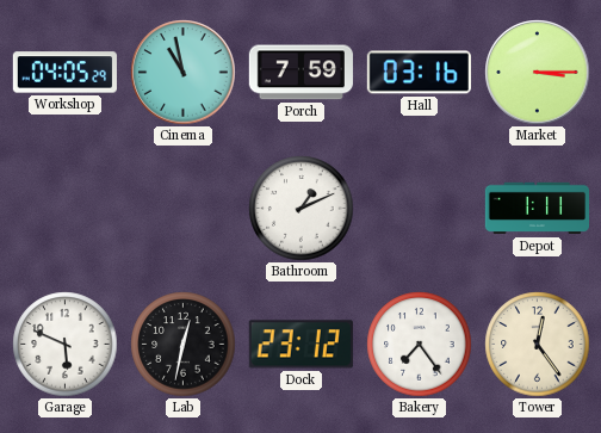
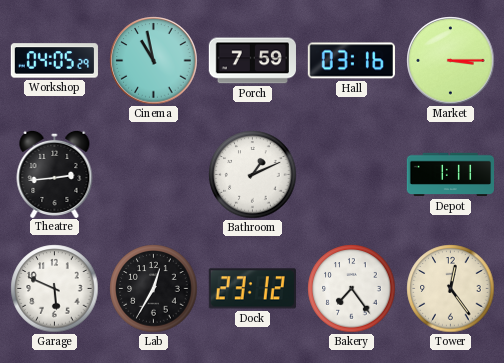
Theatre: none -> 2:44 (55, 173)
Lab: 12:32 -> 12:35 (154, 289)
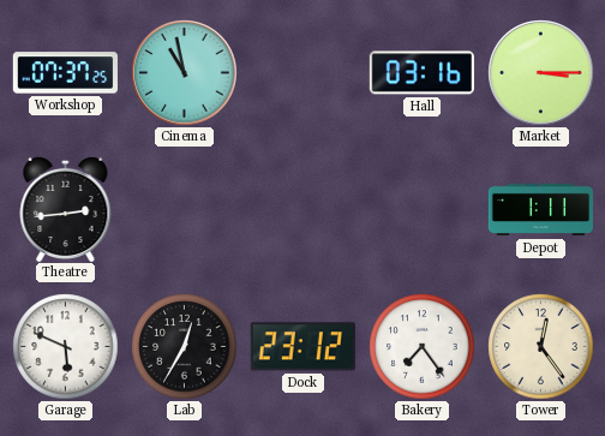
Workshop: 04:05 -> 07:37 (65, 73)
Porch: 7:59 -> none (252, 61)
Bathroom: 1:11 -> none (253, 175)
